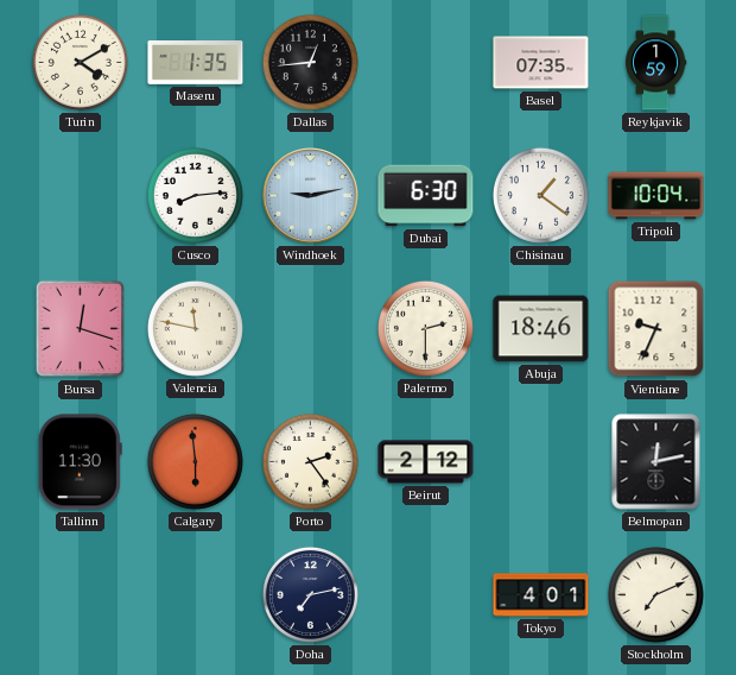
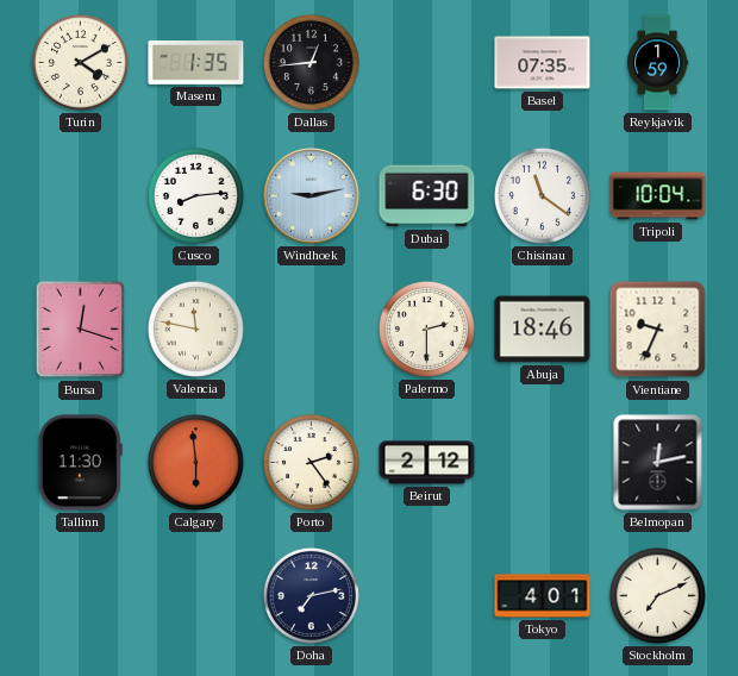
Chisinau: 1:21 -> 11:21 (542, 195)
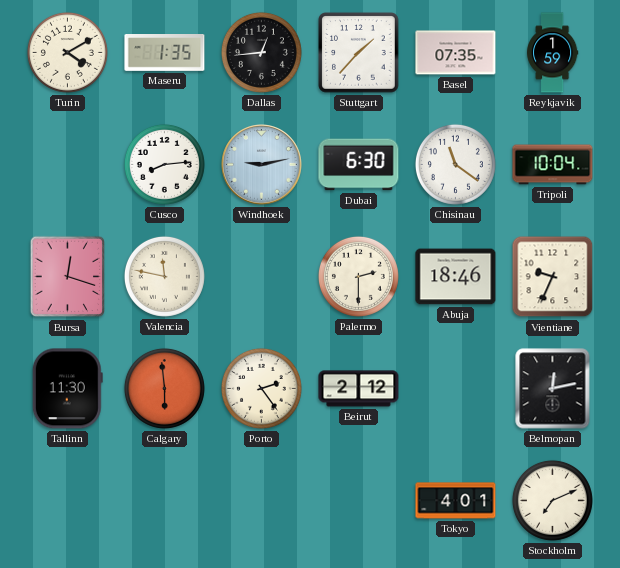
Stuttgart: none -> 1:37 (359, 53)
Doha: 7:13 -> none (311, 595)
